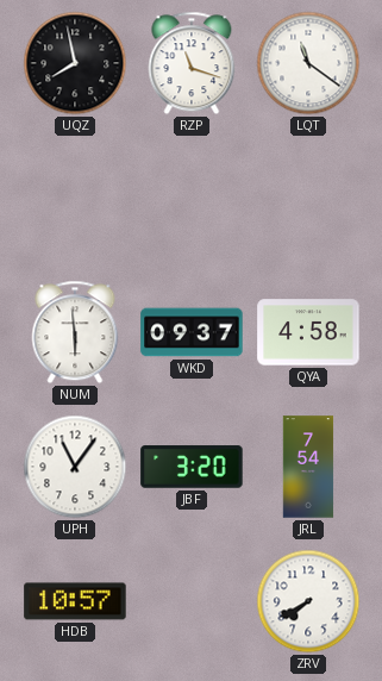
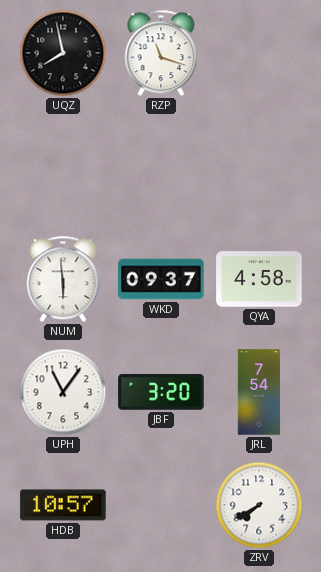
LQT: 11:21 -> none (308, 63)
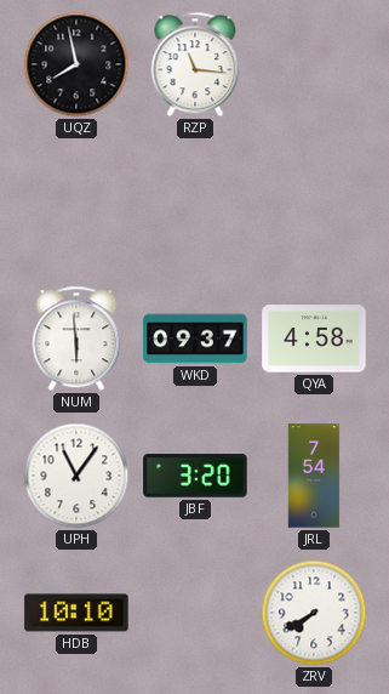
RZP: 11:18 -> 11:16 (195, 64)
HDB: 10:57 -> 10:10 (76, 613)
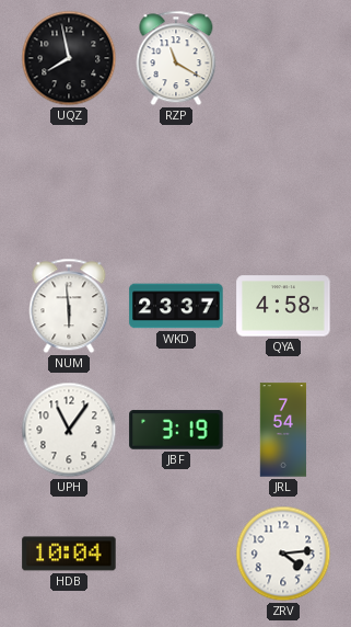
RZP: 11:16 -> 11:20 (176, 58)
WKD: 09:37 -> 23:37 (176, 306)
JBF: 3:20 -> 3:19 (176, 430)
HDB: 10:10 -> 10:04 (69, 554)
ZRV: 7:40 -> 4:14 (283, 554)
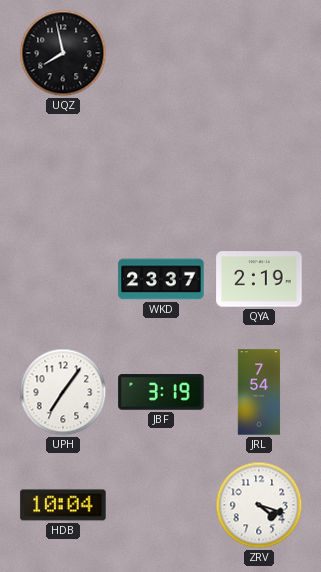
RZP: 11:20 -> none (176, 58)
NUM: 5:59 -> none (69, 306)
QYA: 4:58 -> 2:19 (259, 279)
UPH: 11:06 -> 7:06 (63, 392)
ZRV: 4:14 -> 4:18 (259, 505)
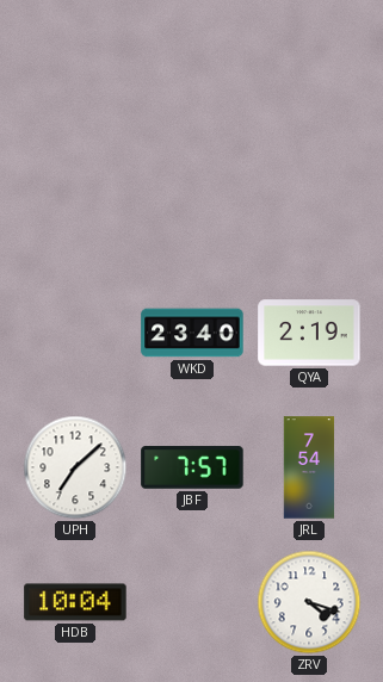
UQZ: 7:58 -> none (63, 53)
WKD: 23:37 -> 23:40 (192, 333)
UPH: 7:06 -> 7:08 (75, 467)
JBF: 3:19 -> 7:57 (192, 467)
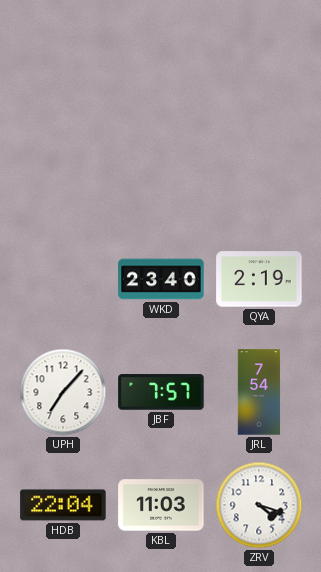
UPH: 7:08 -> 7:07 (63, 392)
HDB: 10:04 -> 22:04 (63, 505)
KBL: none -> 11:03 (161, 505)
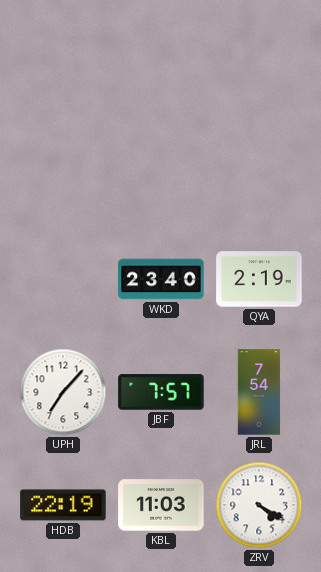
HDB: 22:04 -> 22:19 (63, 505)
ZRV: 4:18 -> 4:20 (259, 505)
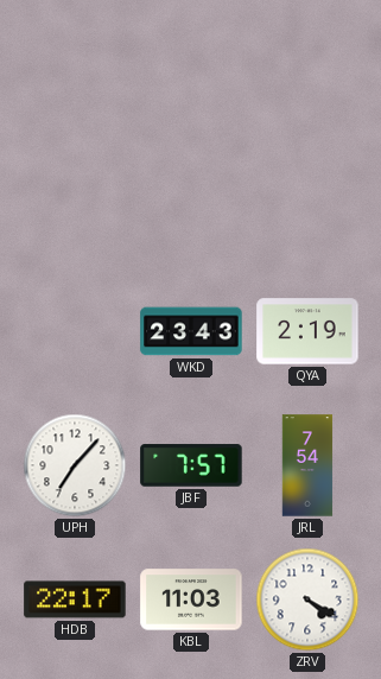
WKD: 23:40 -> 23:43 (191, 331)
HDB: 22:19 -> 22:17 (75, 599)
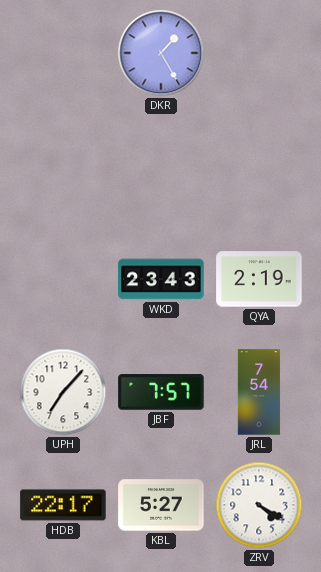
DKR: none -> 1:25 (161, 53)
KBL: 11:03 -> 5:27 (161, 505)
